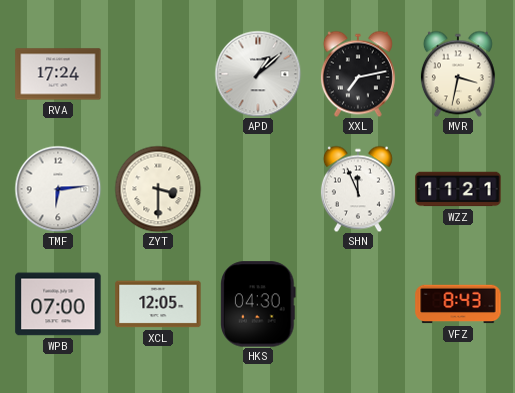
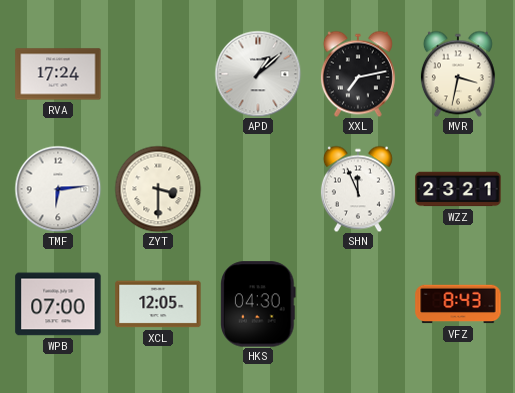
WZZ: 11:21 -> 23:21 (458, 189)
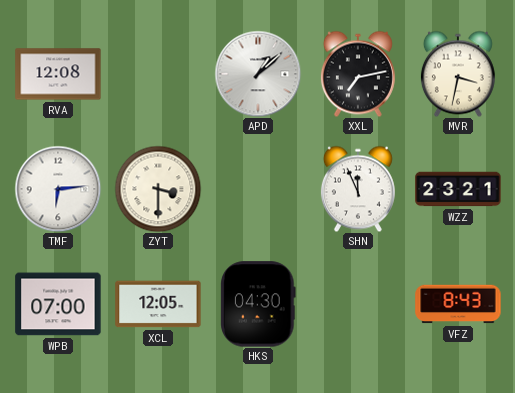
RVA: 17:24 -> 12:08 (58, 74)
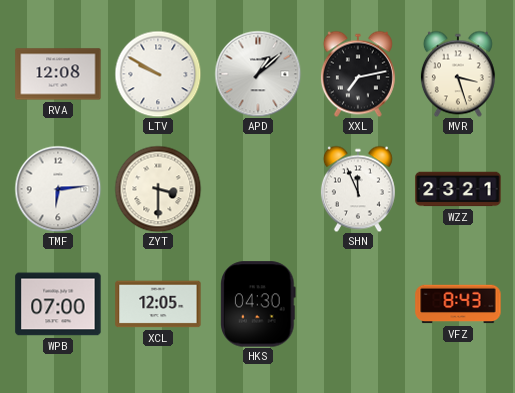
LTV: none -> 9:50 (158, 74)
MVR: 3:32 -> 3:27 (458, 74)
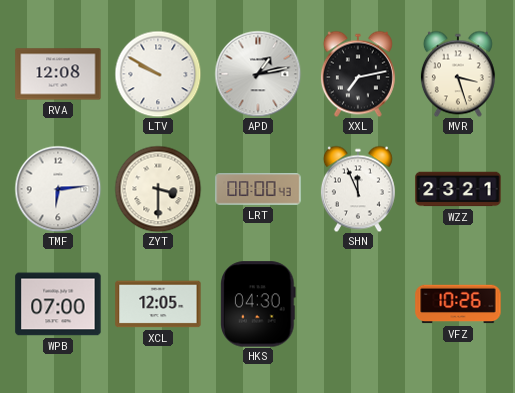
APD: 1:08 -> 1:13 (258, 74)
LRT: none -> 00:00 (258, 189)
VFZ: 8:43 -> 10:26 (458, 304)
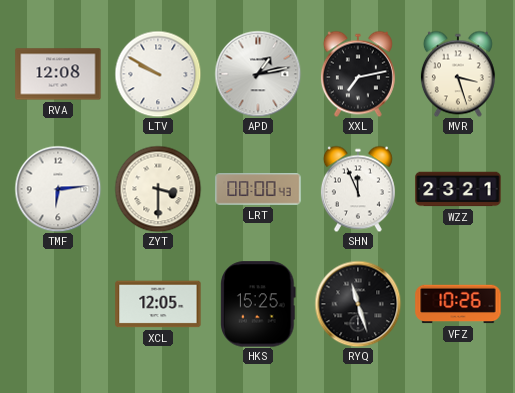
WPB: 07:00 -> none (58, 304)
HKS: 04:30 -> 15:25 (258, 304)
RYQ: none -> 11:27 (358, 304)
